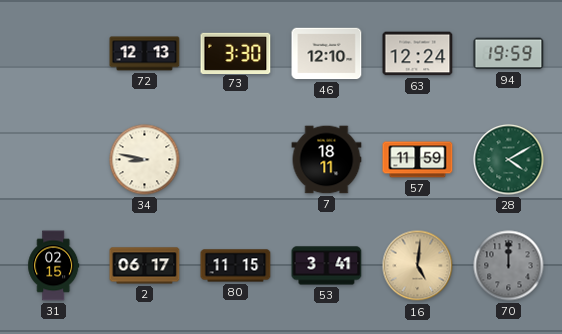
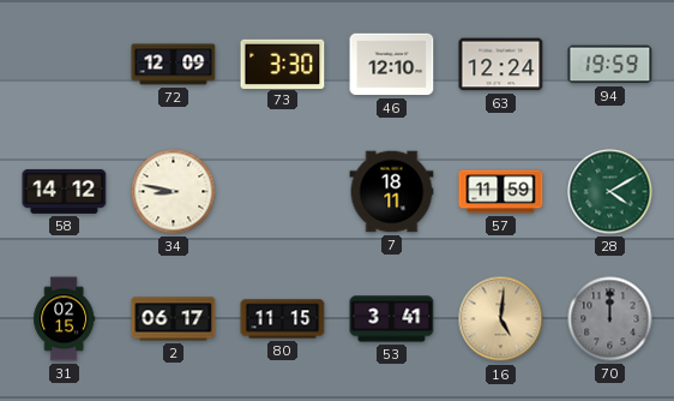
72: 12:13 -> 12:09 (174, 65)
58: none -> 14:12 (65, 191)
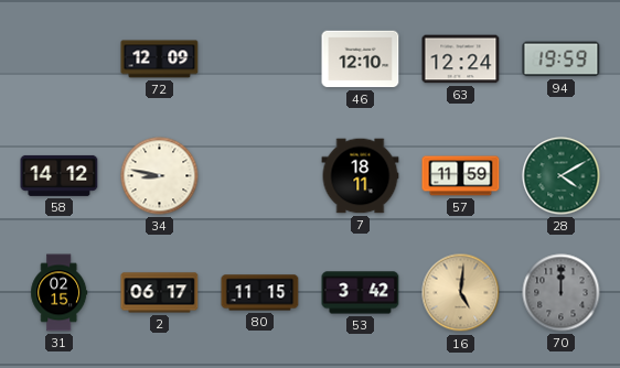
73: 3:30 -> none (283, 64)
53: 3:41 -> 3:42 (361, 293)
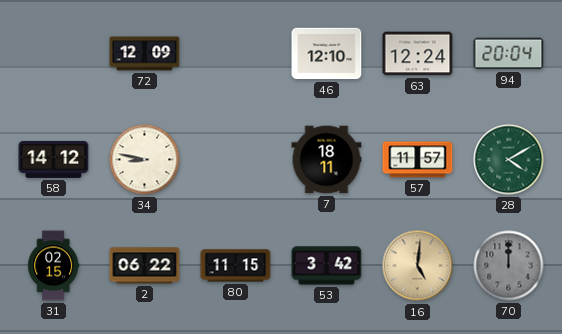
94: 19:59 -> 20:04 (509, 54)
57: 11:59 -> 11:57 (418, 160)
2: 06:17 -> 06:22 (145, 266)
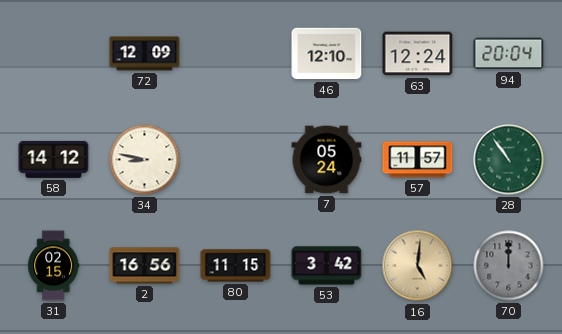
7: 18:11 -> 05:24 (327, 160)
28: 4:10 -> 10:54 (509, 160)
2: 06:22 -> 16:56 (145, 266)
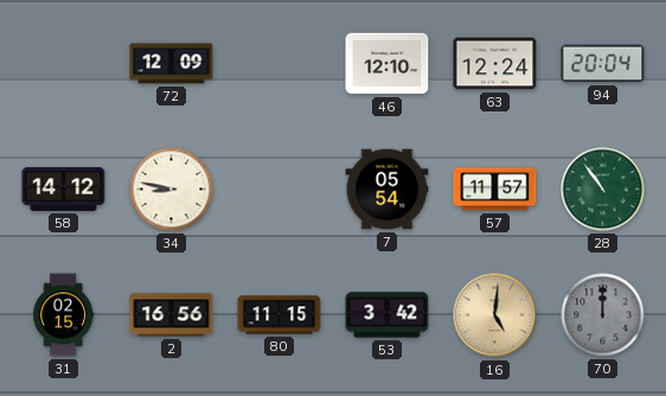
7: 05:24 -> 05:54 (388, 190)
